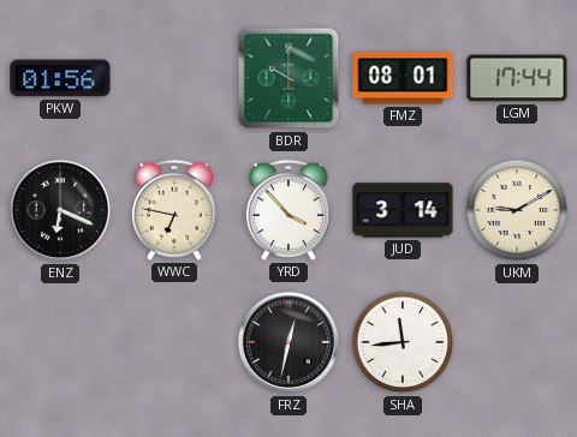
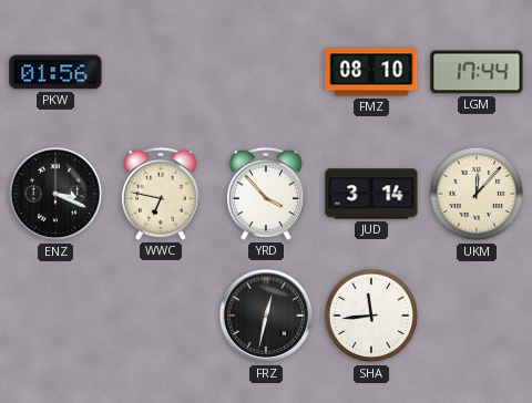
BDR: 10:00 -> none (288, 78)
FMZ: 08:01 -> 08:10 (371, 72)
ENZ: 6:19 -> 3:19 (55, 194)
UKM: 9:10 -> 12:07 (477, 194)
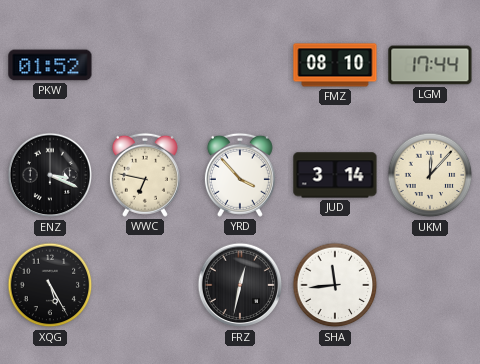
PKW: 01:56 -> 01:52 (50, 65)
XQG: none -> 5:25 (50, 285)
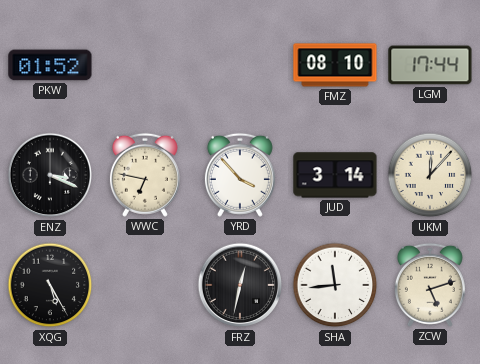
ZCW: none -> 5:12 (430, 285)
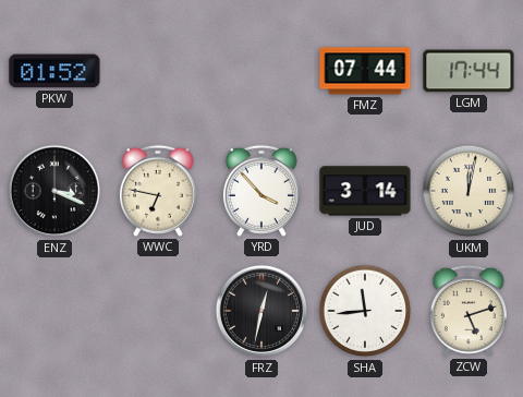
FMZ: 08:10 -> 07:44 (365, 71)
UKM: 12:07 -> 12:02 (469, 191)
XQG: 5:25 -> none (50, 285)
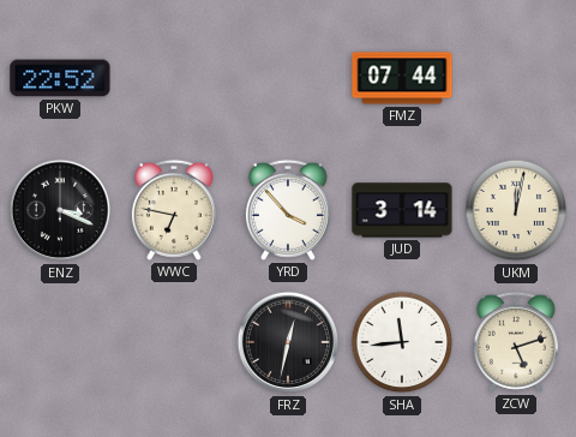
PKW: 01:52 -> 22:52 (60, 78)
LGM: 17:44 -> none (469, 71)
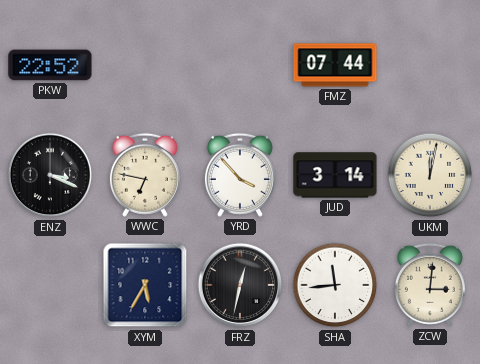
XYM: none -> 5:35 (145, 285)
ZCW: 5:12 -> 3:01 (430, 285)
